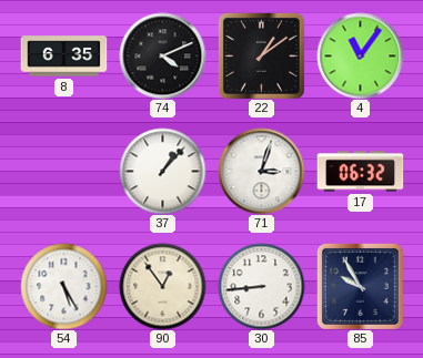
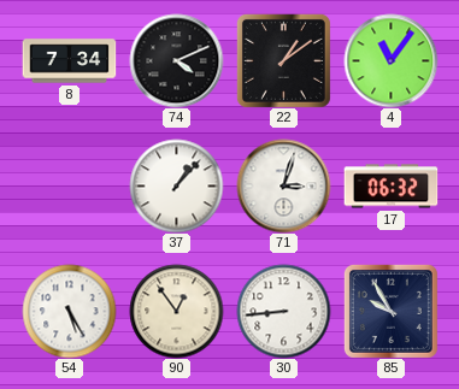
8: 6:35 -> 7:34 (69, 61)
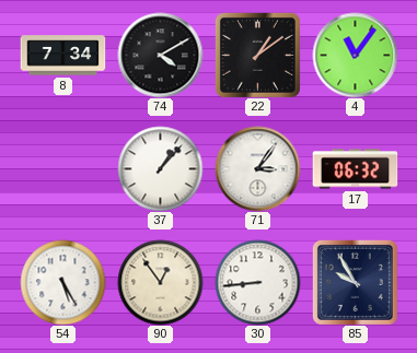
74: 4:11 -> 4:10 (160, 55)
71: 3:03 -> 3:06 (257, 168)
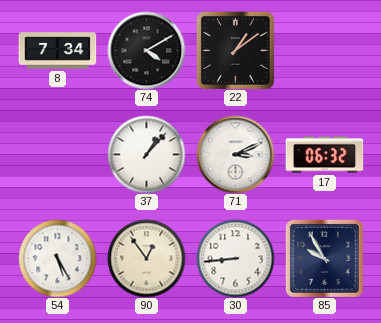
4: 11:06 -> none (355, 55)
71: 3:06 -> 3:11 (235, 154)
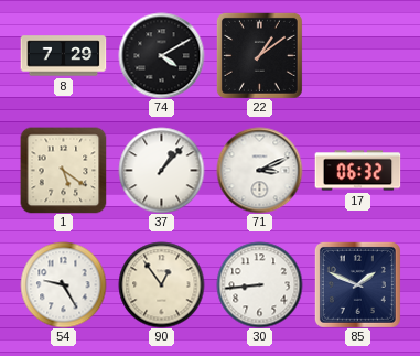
8: 7:34 -> 7:29 (63, 56)
1: none -> 5:21 (63, 170)
54: 5:25 -> 9:25 (63, 284)
85: 9:55 -> 1:49 (357, 284)
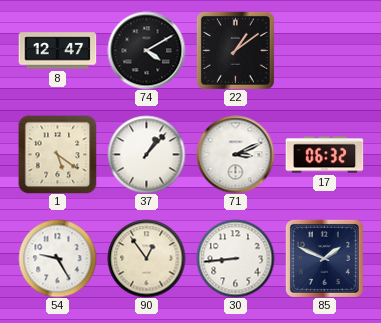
8: 7:29 -> 12:47 (57, 51)
